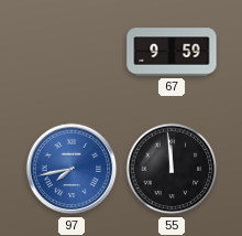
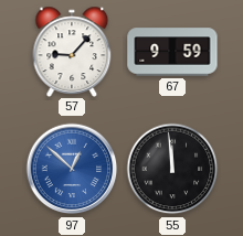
57: none -> 9:07 (72, 51)
97: 7:43 -> 12:52 (72, 169)
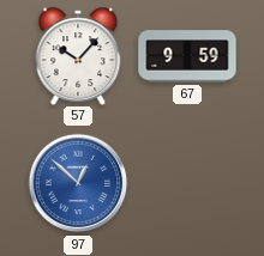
57: 9:07 -> 10:07 (78, 55)
55: 11:59 -> none (172, 169)
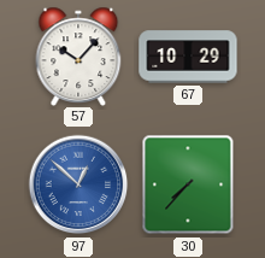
67: 9:59 -> 10:29 (188, 57)
30: none -> 7:37 (188, 184)
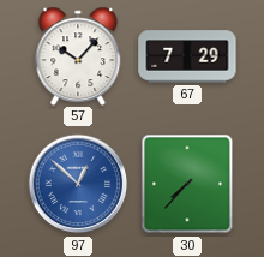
67: 10:29 -> 7:29 (187, 56)
